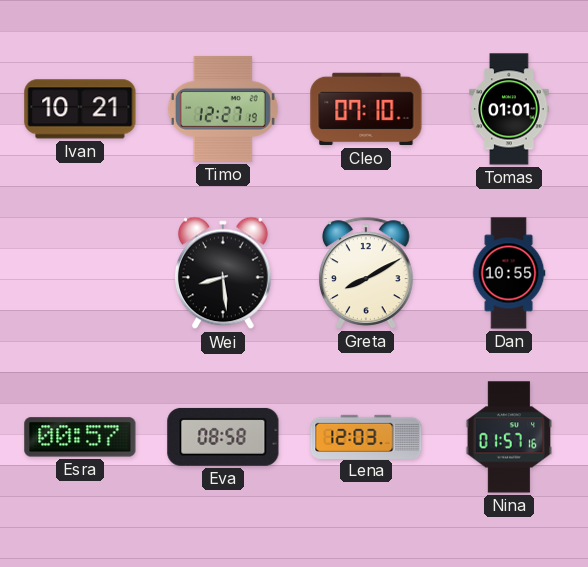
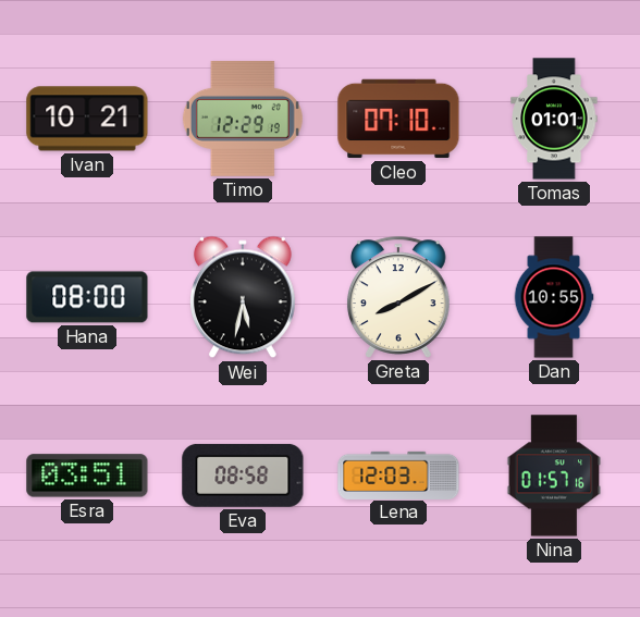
Timo: 12:27 -> 12:29 (243, 119)
Hana: none -> 08:00 (87, 297)
Wei: 8:29 -> 5:32 (244, 297)
Esra: 00:57 -> 03:51 (87, 476)
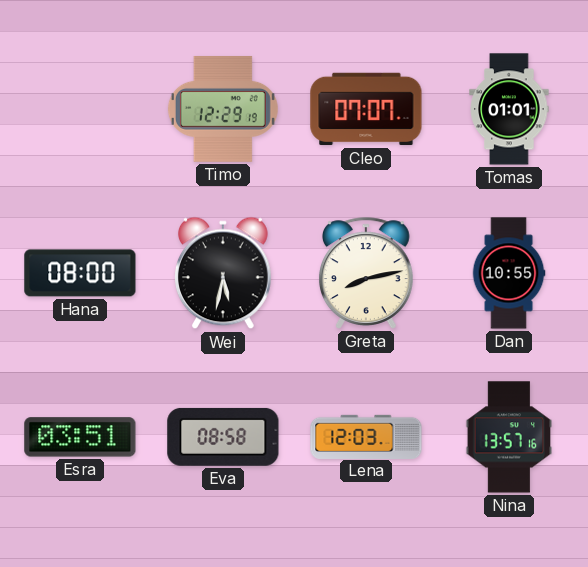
Ivan: 10:21 -> none (87, 119)
Cleo: 07:10 -> 07:07 (366, 109)
Greta: 8:10 -> 8:13 (366, 273)
Nina: 01:57 -> 13:57 (509, 437)
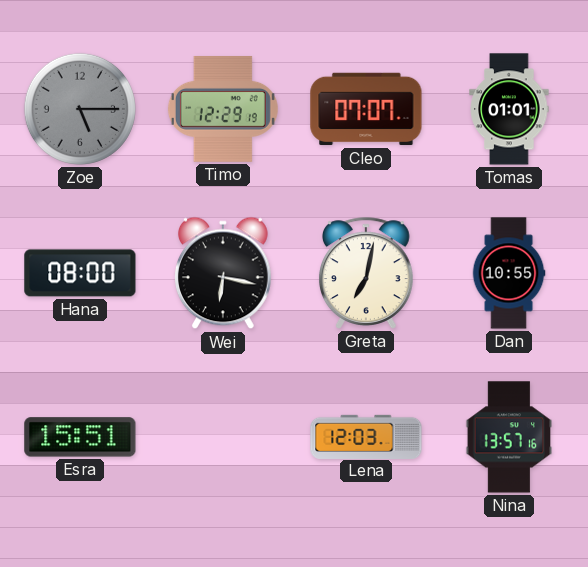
Zoe: none -> 5:15 (80, 109)
Wei: 5:32 -> 6:17 (224, 273)
Greta: 8:13 -> 7:02 (366, 273)
Esra: 03:51 -> 15:51 (80, 437)
Eva: 08:58 -> none (223, 437)
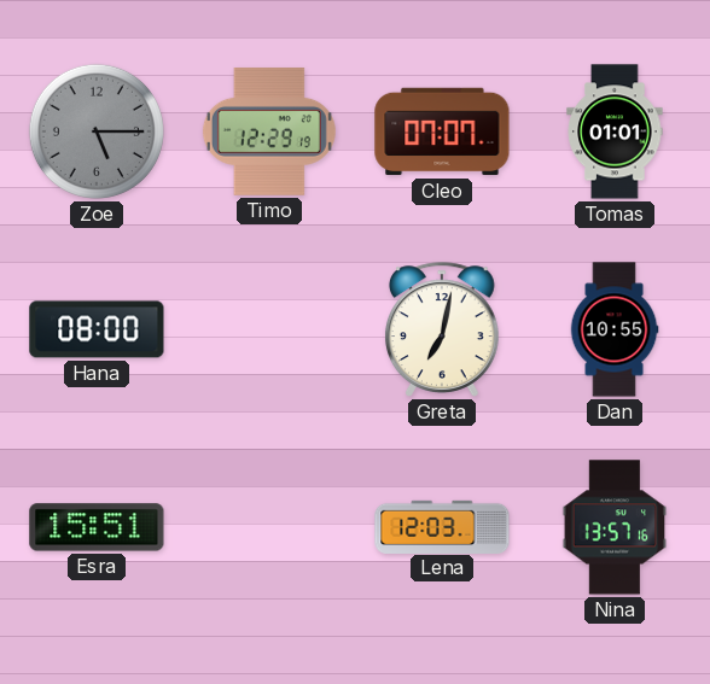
Wei: 6:17 -> none (224, 273)
